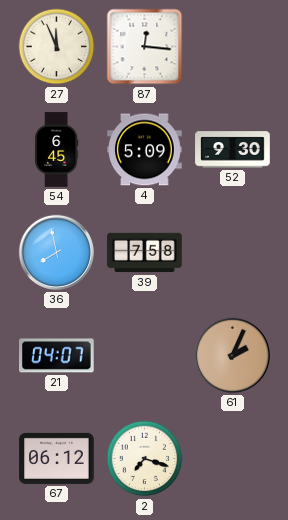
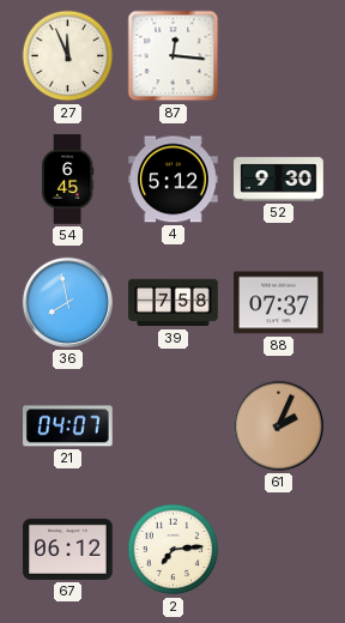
4: 5:09 -> 5:12 (174, 180)
88: none -> 07:37 (279, 303)
2: 7:18 -> 7:14 (174, 550)
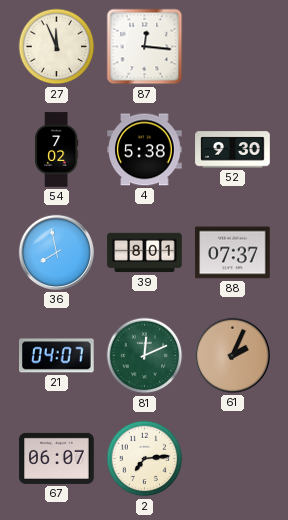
54: 6:45 -> 7:02 (56, 150)
4: 5:12 -> 5:38 (145, 150)
39: 7:58 -> 8:01 (145, 253)
81: none -> 12:11 (145, 356)
67: 06:12 -> 06:07 (57, 458)
